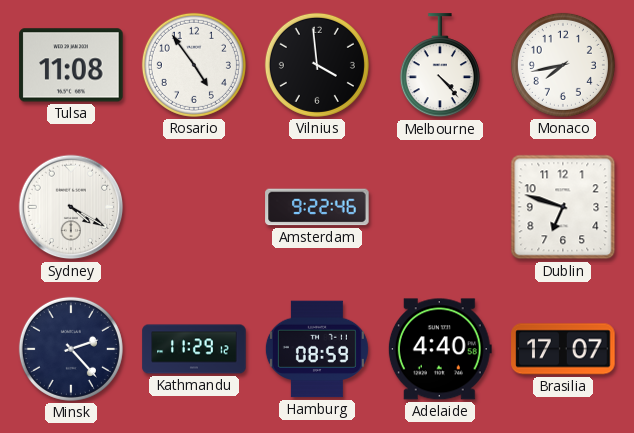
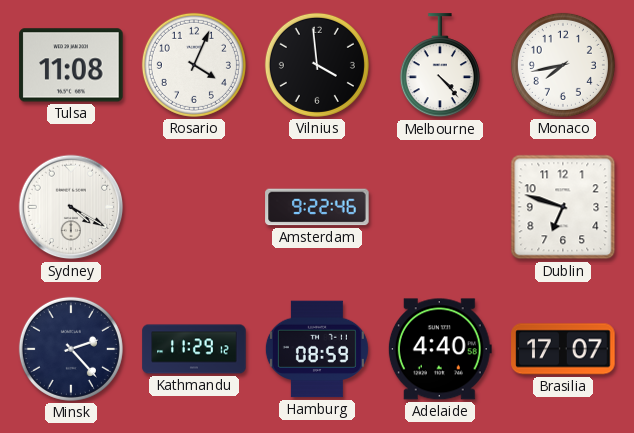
Rosario: 4:54 -> 4:04 (194, 65)
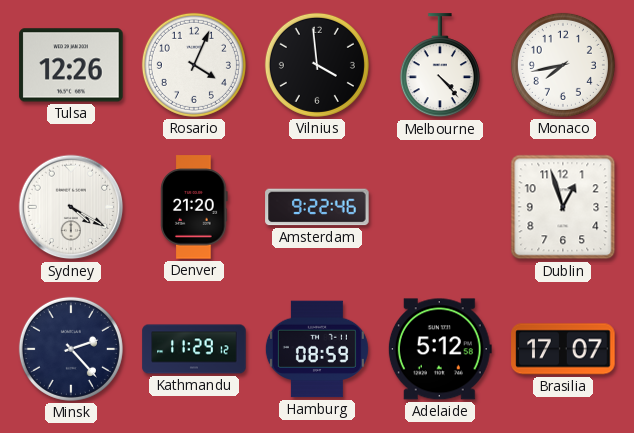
Tulsa: 11:08 -> 12:26 (71, 65)
Denver: none -> 21:20 (194, 207)
Dublin: 6:48 -> 12:57 (563, 207)
Adelaide: 4:40 -> 5:12 (440, 349)
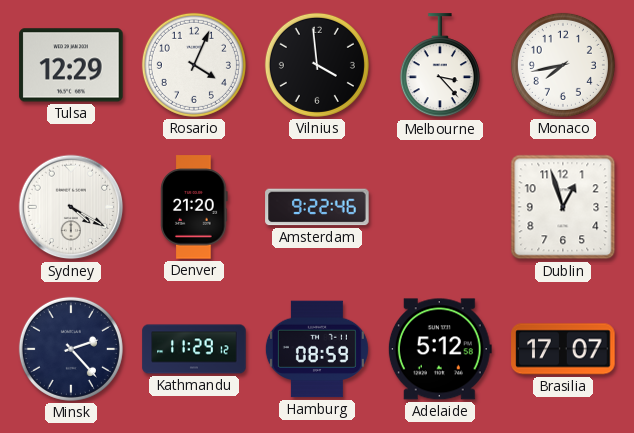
Tulsa: 12:26 -> 12:29 (71, 65)
Melbourne: 4:23 -> 3:23 (440, 66)
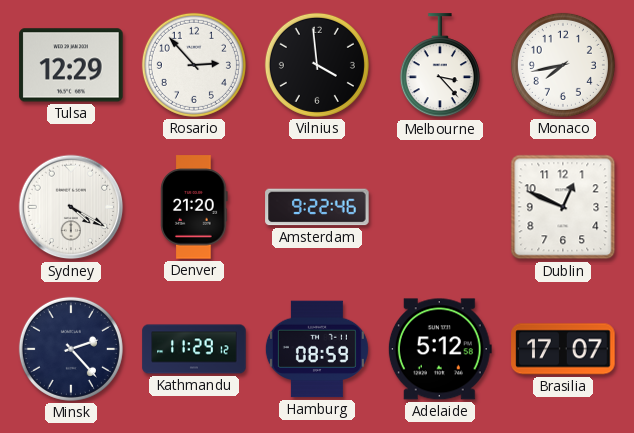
Rosario: 4:04 -> 2:53 (194, 65)
Dublin: 12:57 -> 12:49 (563, 207)
